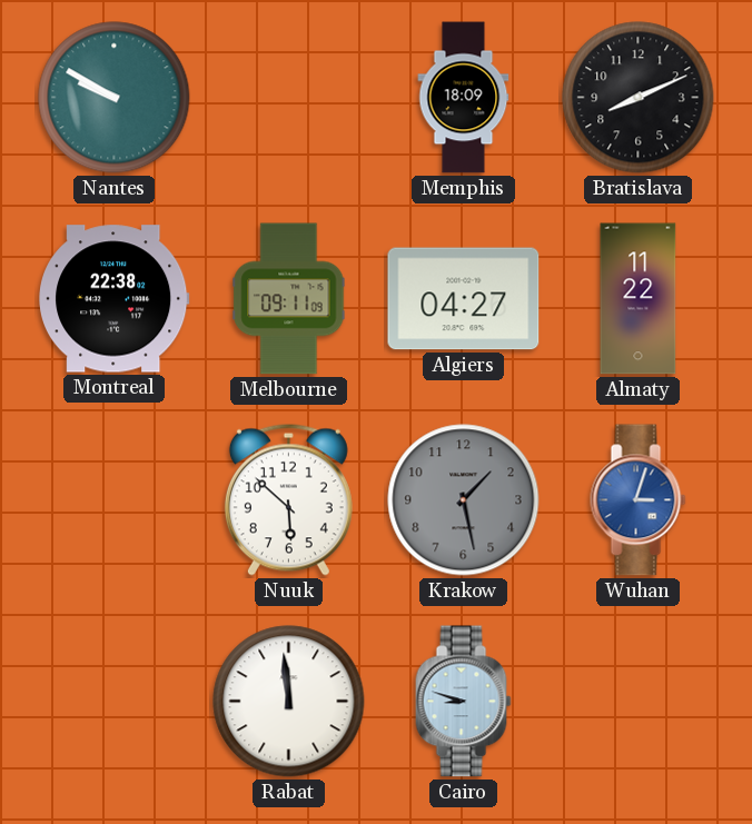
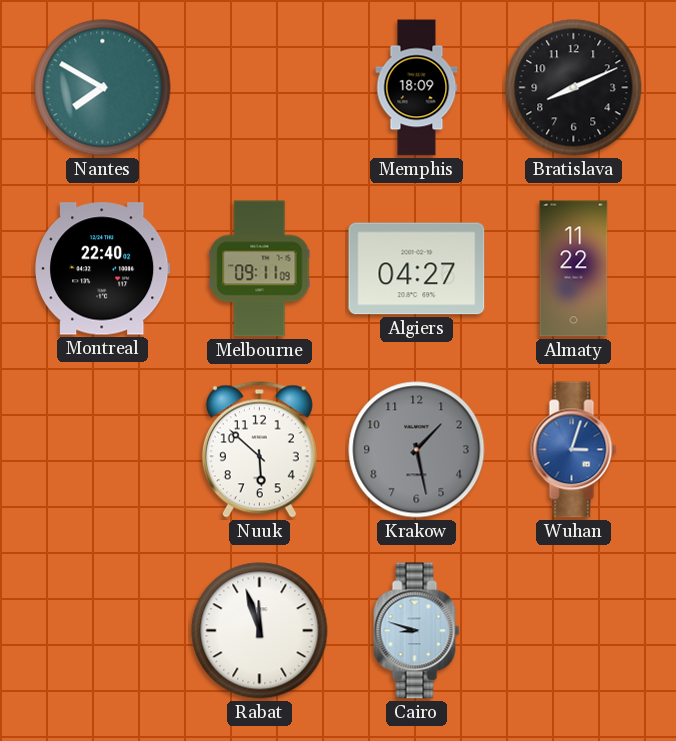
Nantes: 9:50 -> 7:50 (103, 88)
Montreal: 22:38 -> 22:40 (103, 269)
Rabat: 11:59 -> 11:57 (260, 631)
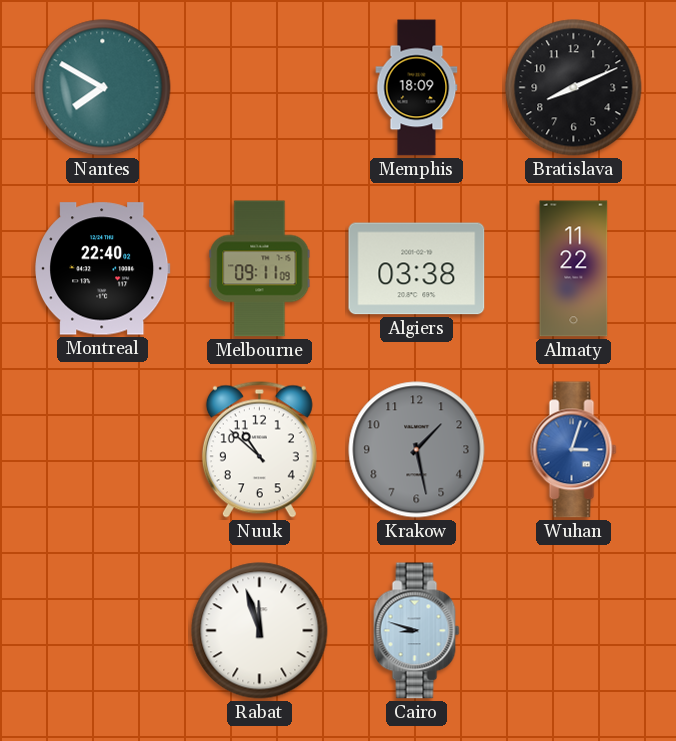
Algiers: 04:27 -> 03:38 (417, 269)
Nuuk: 5:52 -> 10:52 (259, 449)
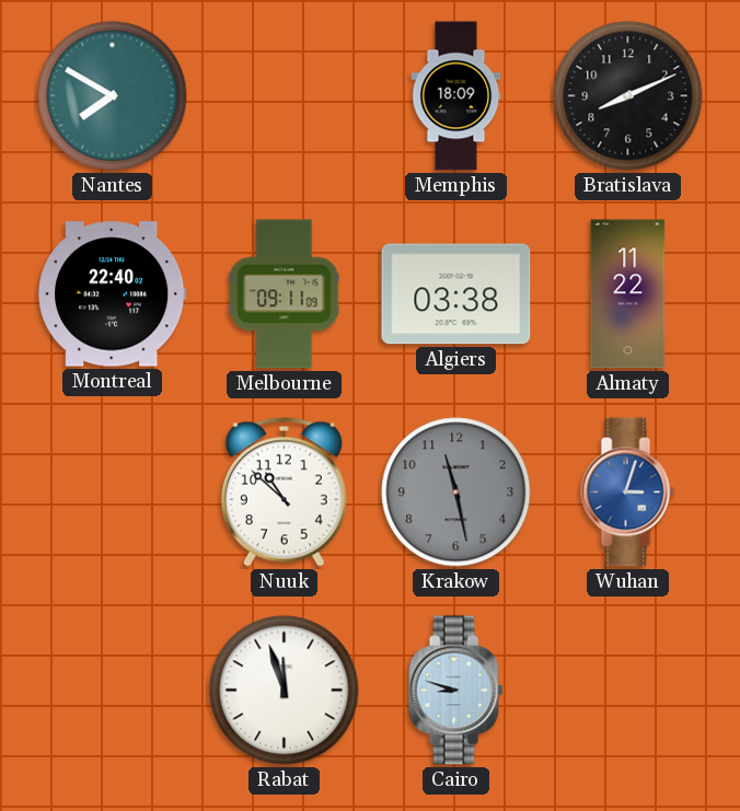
Krakow: 1:28 -> 11:28 (456, 493)
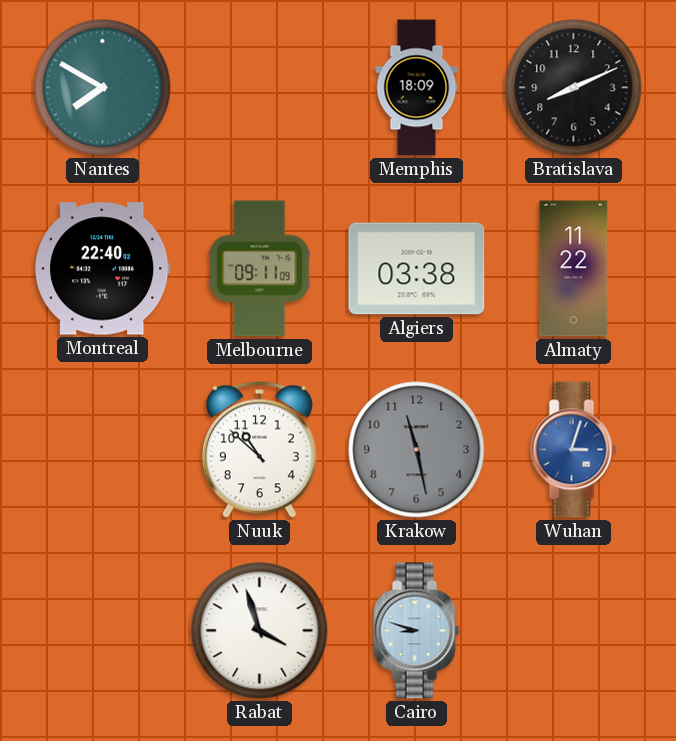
Rabat: 11:57 -> 3:57 (260, 631)
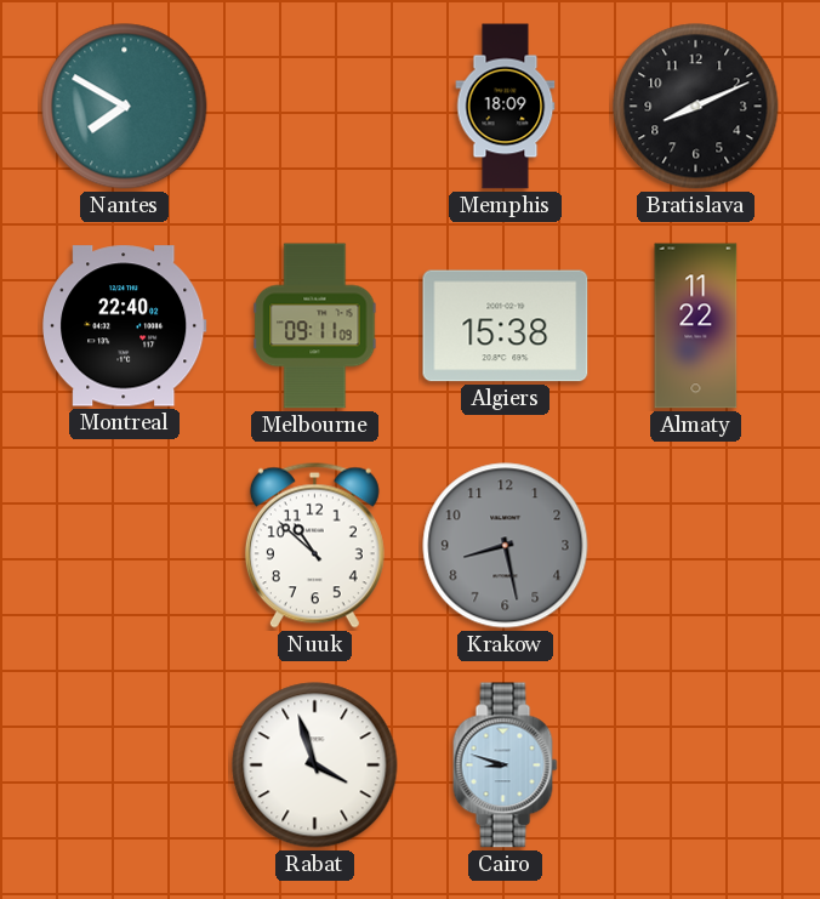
Algiers: 03:38 -> 15:38 (506, 326)
Krakow: 11:28 -> 8:28 (506, 546)
Wuhan: 3:03 -> none (574, 450)
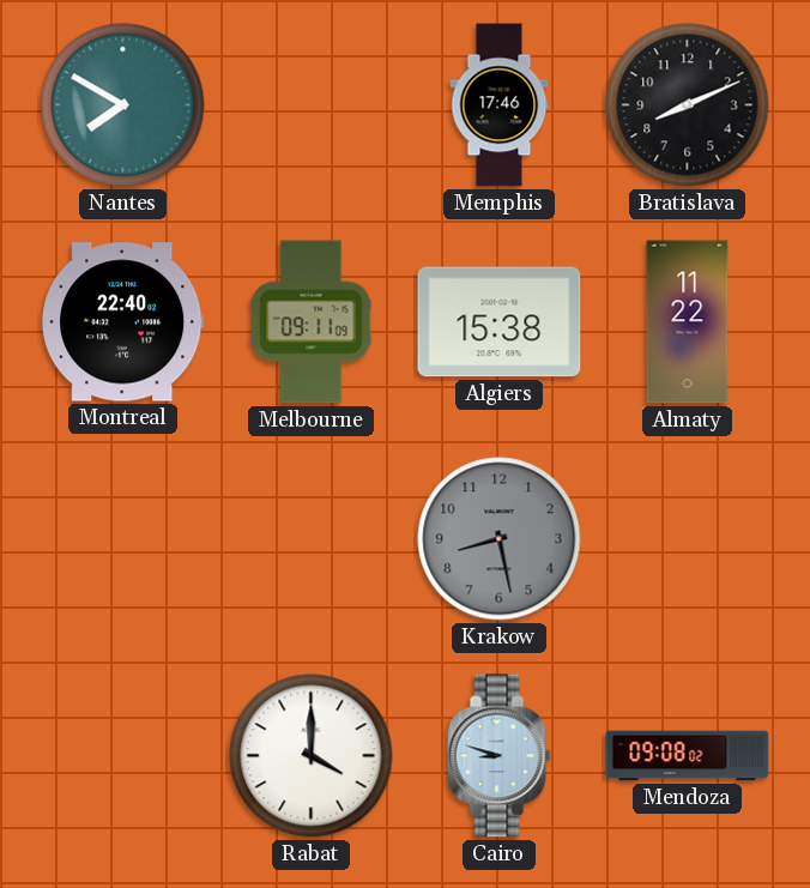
Memphis: 18:09 -> 17:46 (500, 105)
Nuuk: 10:52 -> none (314, 545)
Rabat: 3:57 -> 4:00 (312, 756)
Mendoza: none -> 09:08 (688, 756)
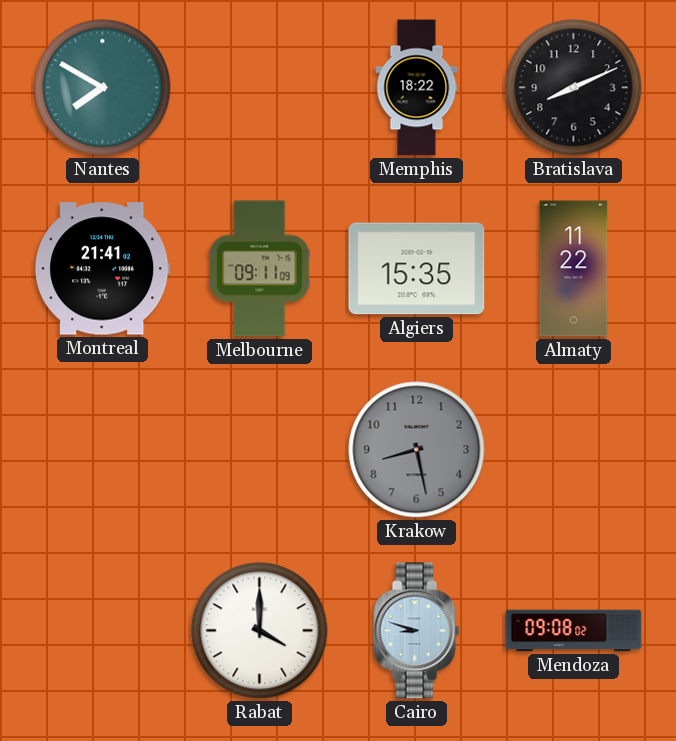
Memphis: 17:46 -> 18:22 (417, 88)
Montreal: 22:40 -> 21:41 (103, 269)
Algiers: 15:38 -> 15:35 (417, 269)
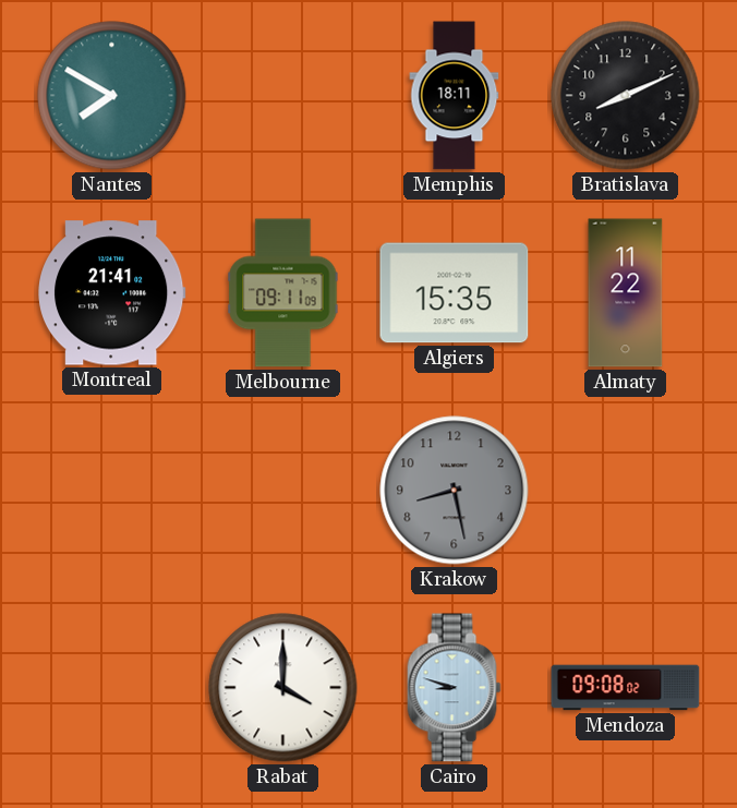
Memphis: 18:22 -> 18:11 (455, 96)
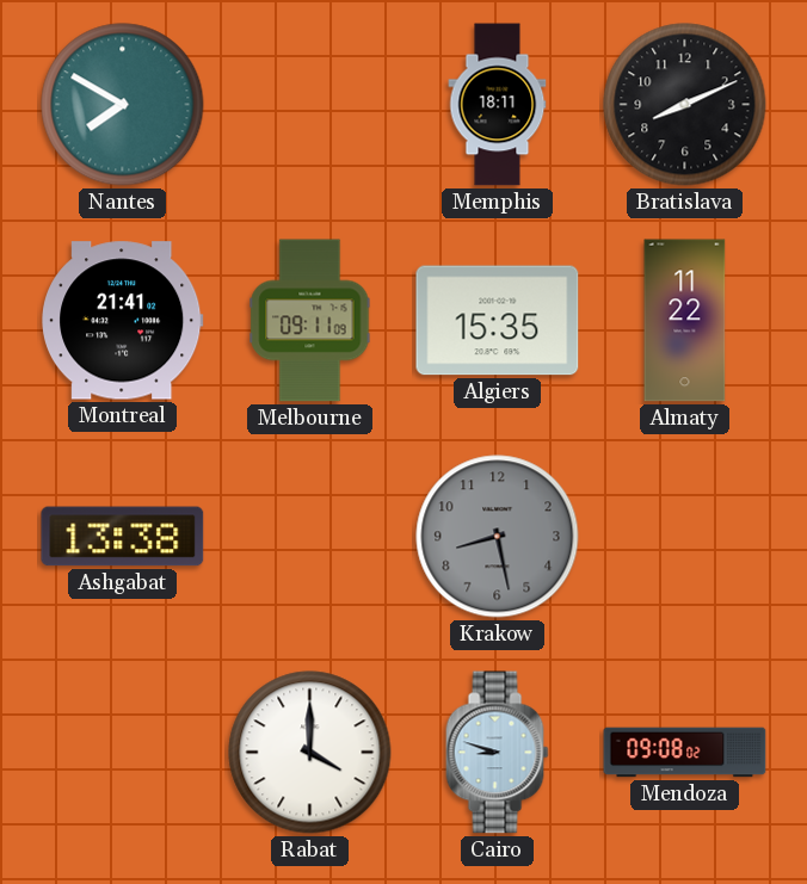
Ashgabat: none -> 13:38 (123, 537)
